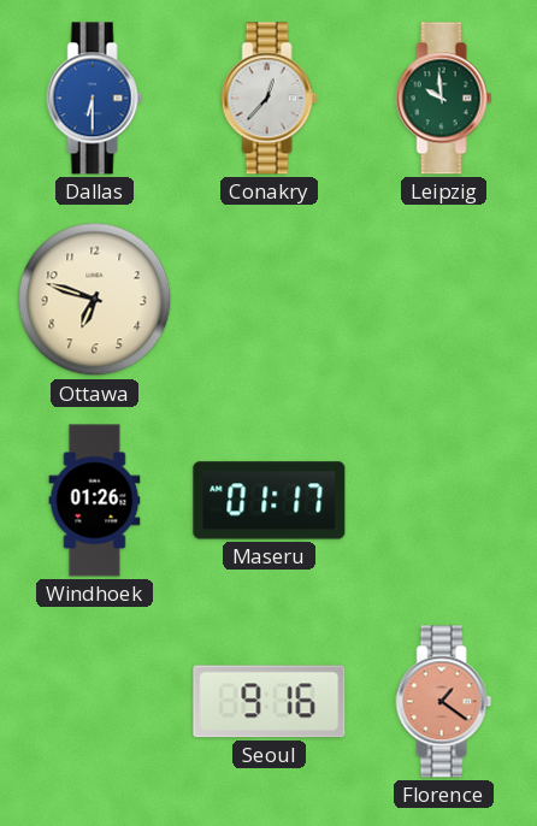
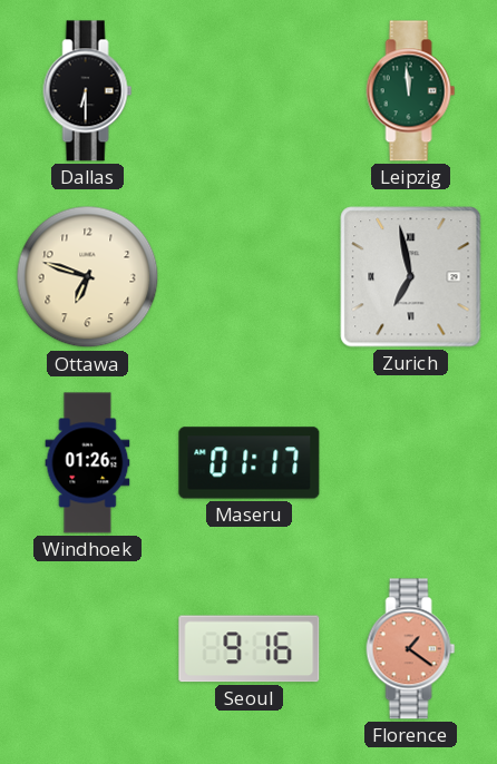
Dallas dial: blue -> black (88, 91)
Conakry: 12:37 -> none (270, 99)
Leipzig: 9:59 -> 11:59 (411, 91)
Zurich: none -> 6:58 (411, 277)
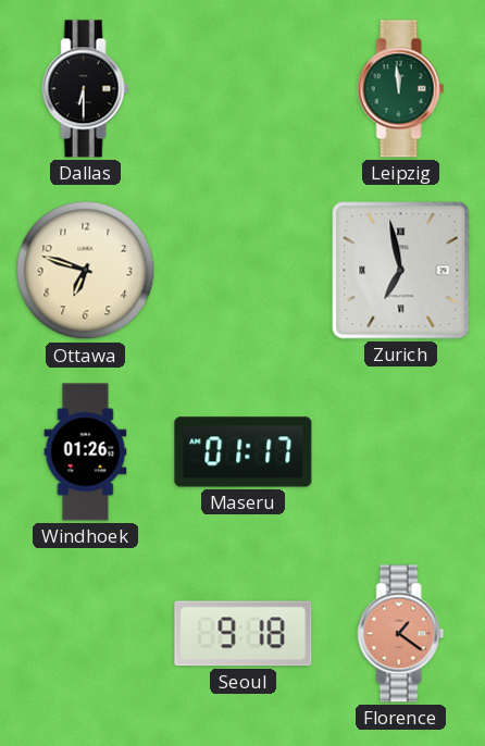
Seoul: 9:16 -> 9:18 (244, 634)
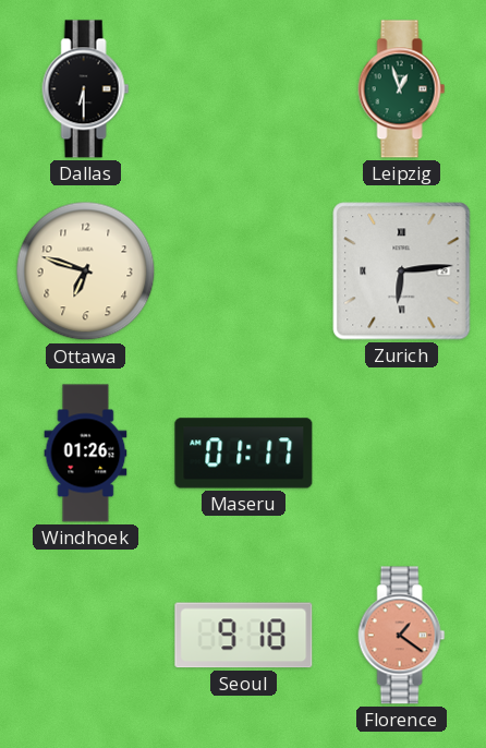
Leipzig: 11:59 -> 12:57 (402, 89)
Zurich: 6:58 -> 6:14 (402, 272)
